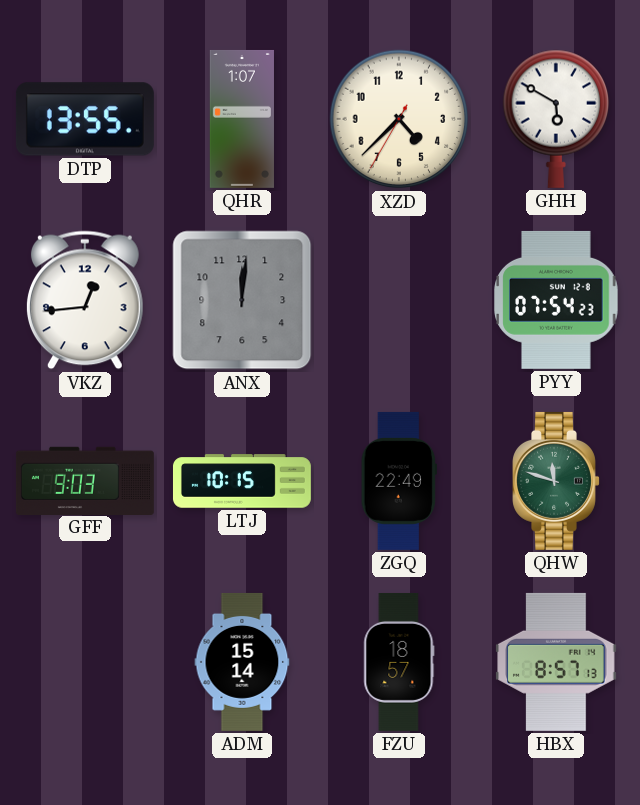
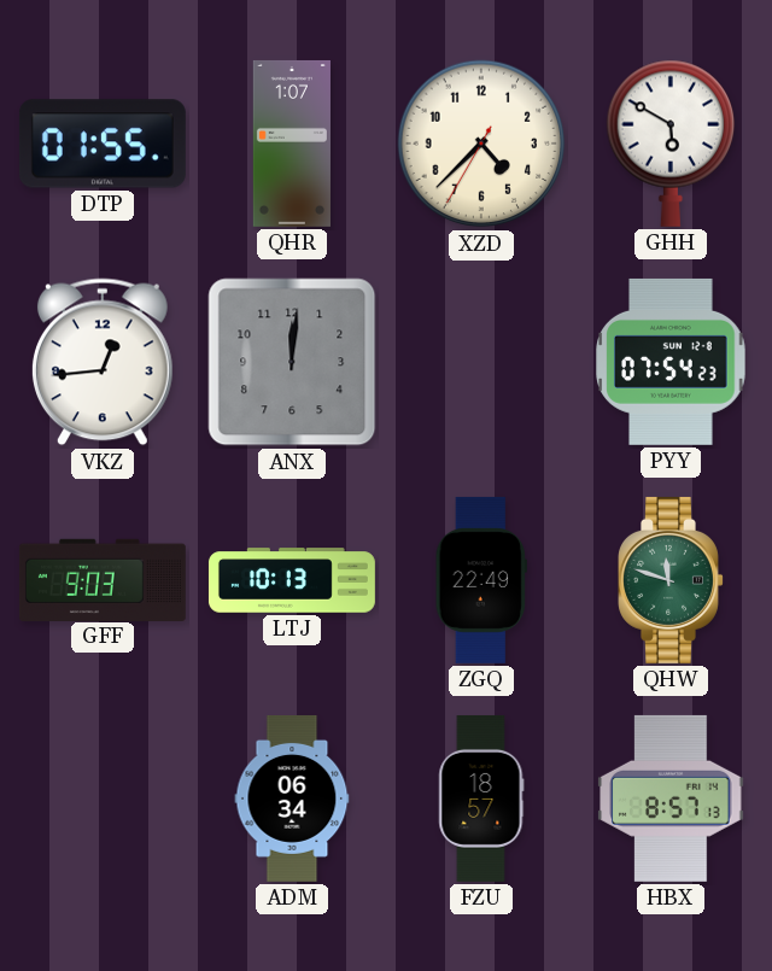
DTP: 13:55 -> 01:55 (103, 144)
LTJ: 10:15 -> 10:13 (292, 580)
ADM: 15:14 -> 06:34 (292, 799)
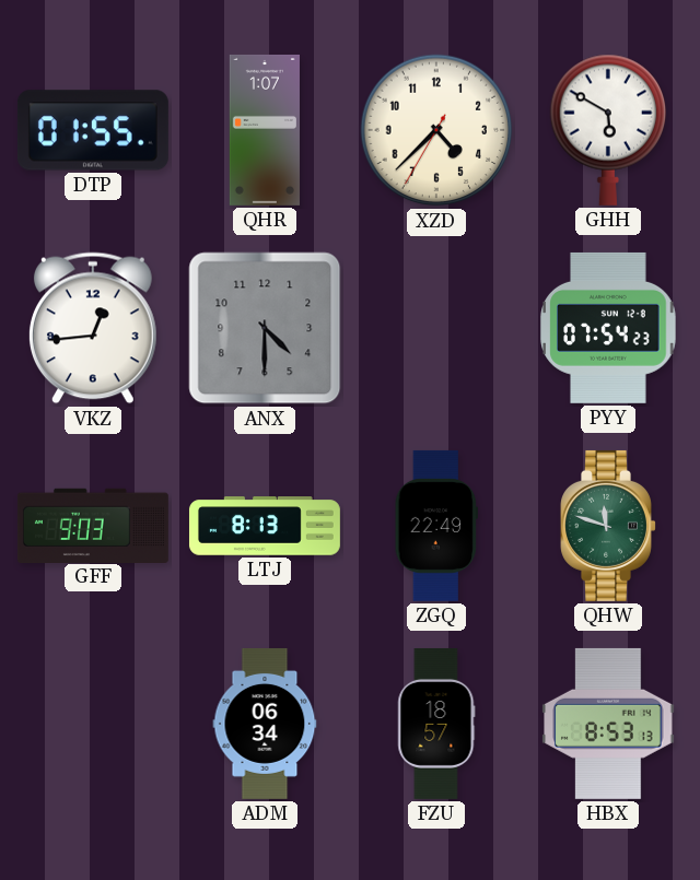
ANX: 12:01 -> 4:30 (265, 328)
LTJ: 10:13 -> 8:13 (265, 526)
HBX: 8:57 -> 8:53 (608, 724)
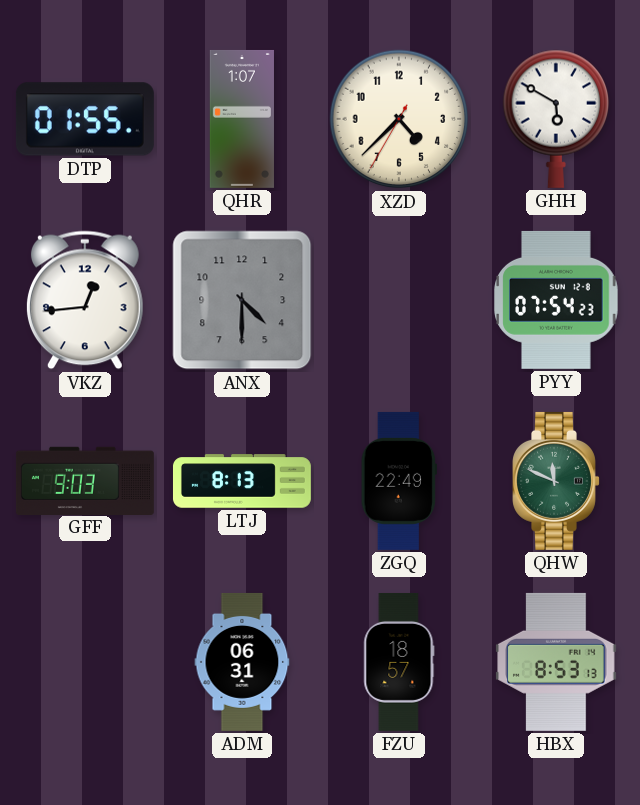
QHW: 11:48 -> 11:49 (556, 481)
ADM: 06:34 -> 06:31 (242, 662)
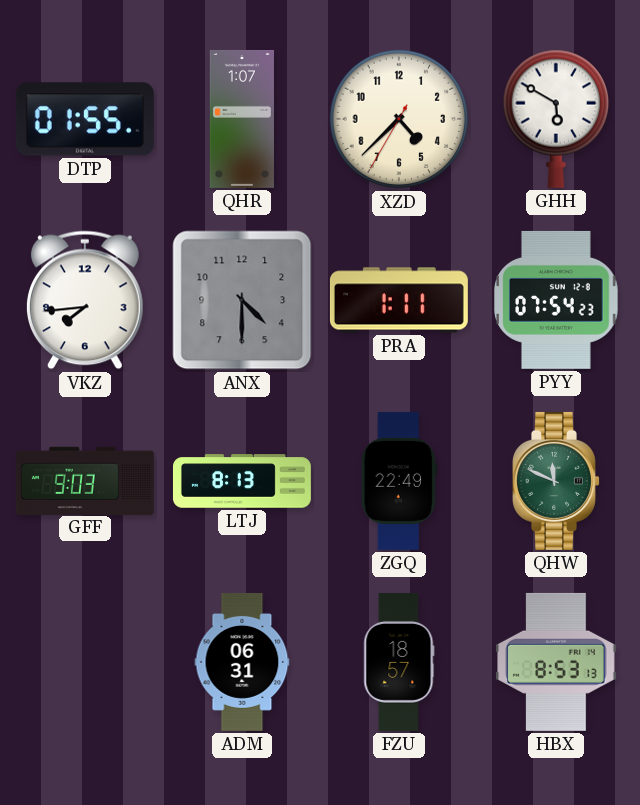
VKZ: 12:44 -> 7:44 (85, 300)
PRA: none -> 1:11 (399, 300)
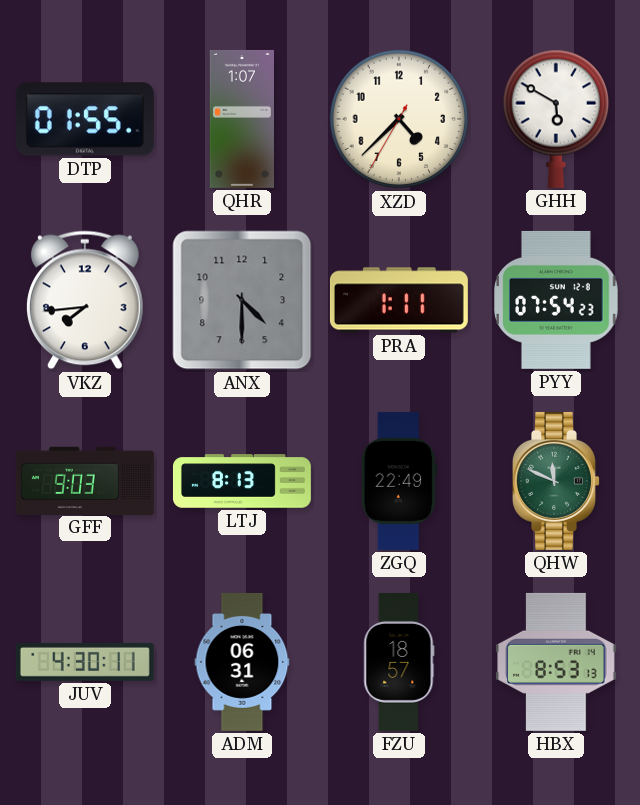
JUV: none -> 4:30 (85, 662)
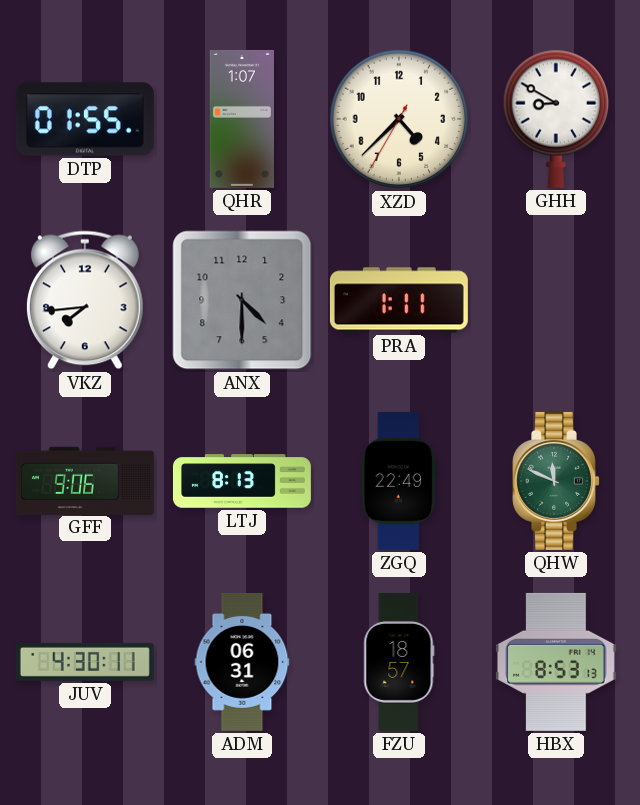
GHH: 5:50 -> 8:50 (556, 119)
PYY: 07:54 -> none (556, 300)
GFF: 9:03 -> 9:06 (85, 480)
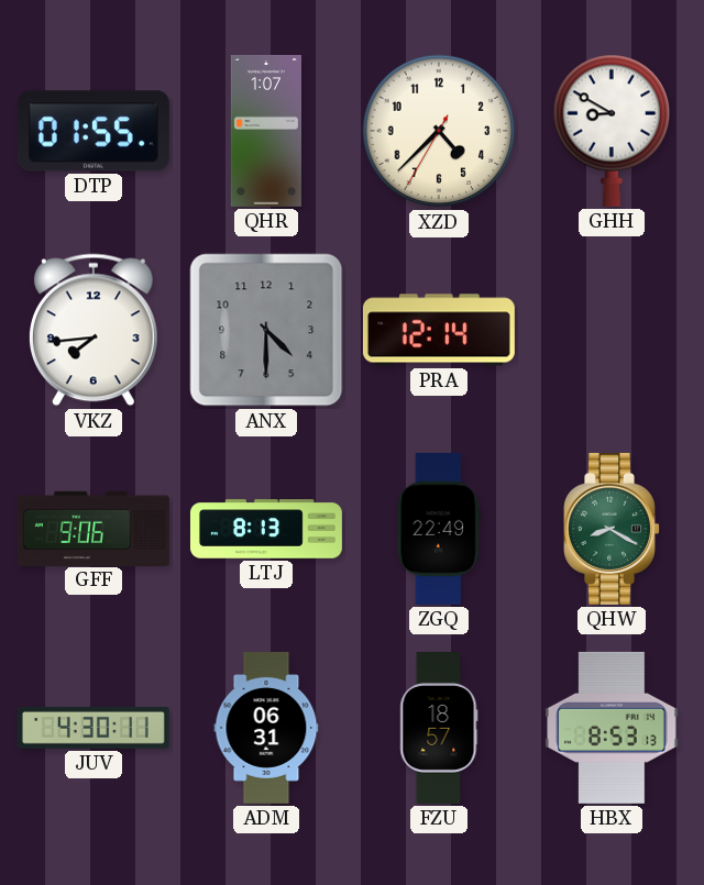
PRA: 1:11 -> 12:14 (439, 330)
QHW: 11:49 -> 8:20 (612, 529)
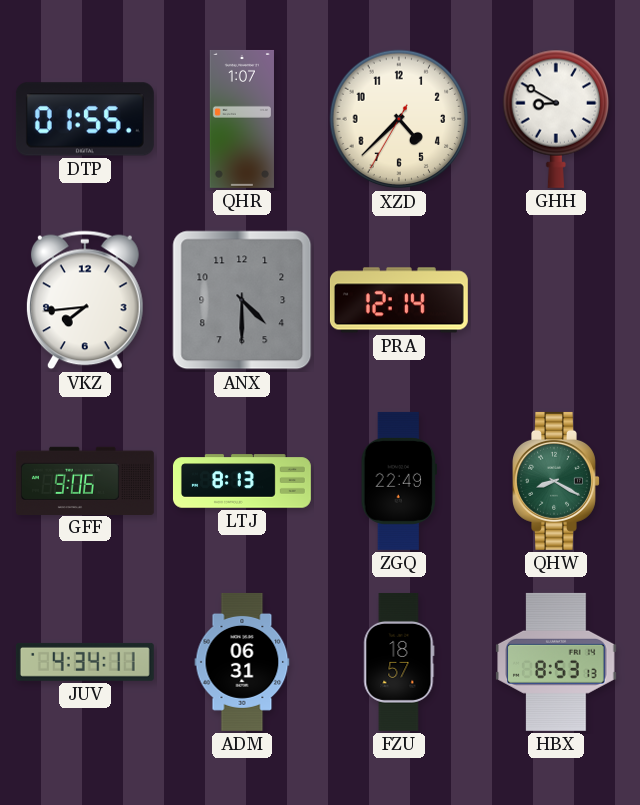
JUV: 4:30 -> 4:34 (85, 662)
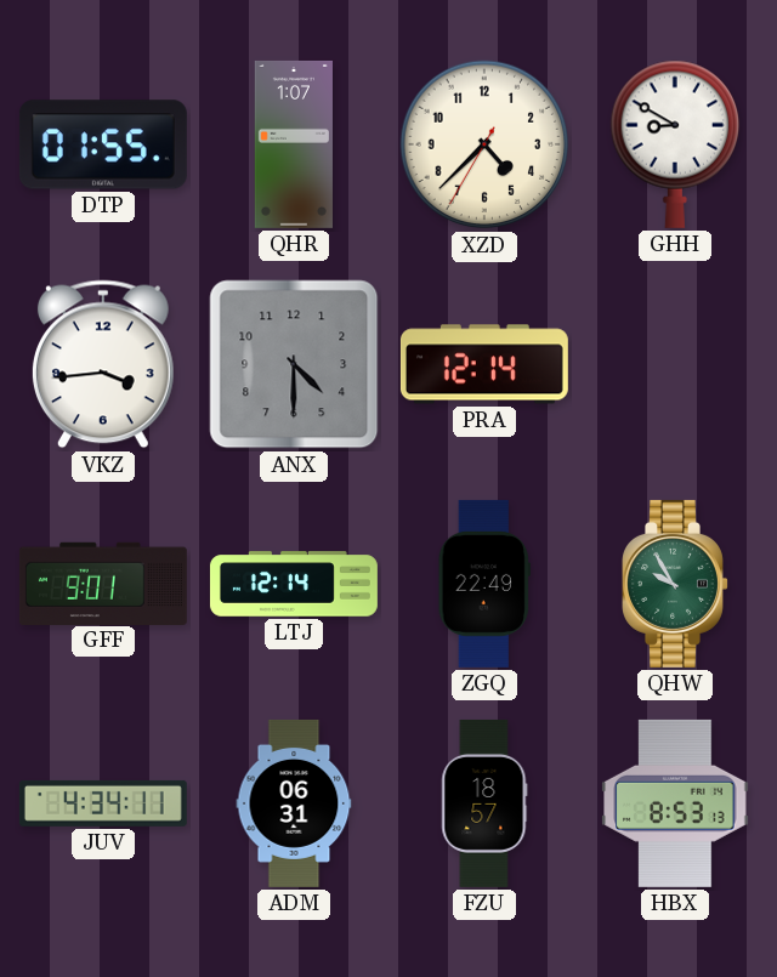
VKZ: 7:44 -> 3:44 (103, 364)
GFF: 9:06 -> 9:01 (103, 583)
LTJ: 8:13 -> 12:14 (294, 584)
QHW: 8:20 -> 9:55 (675, 584)
